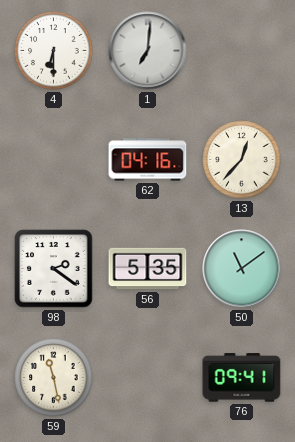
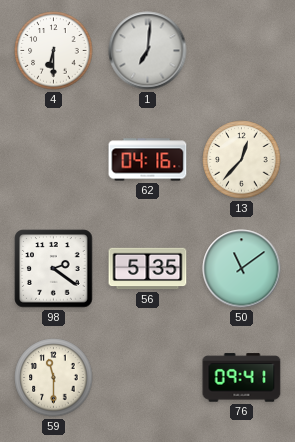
59: 11:28 -> 11:30 (54, 378)
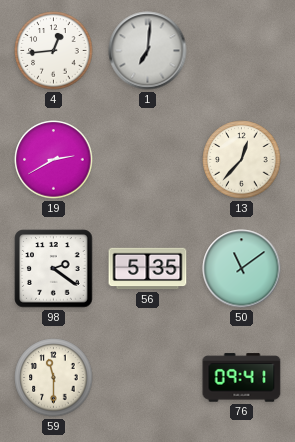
4: 6:30 -> 12:44 (54, 51)
19: none -> 2:40 (54, 160)
62: 04:16 -> none (148, 160)
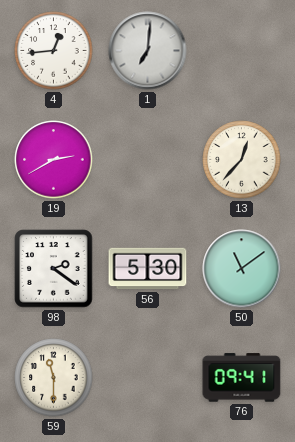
56: 5:35 -> 5:30 (148, 269)
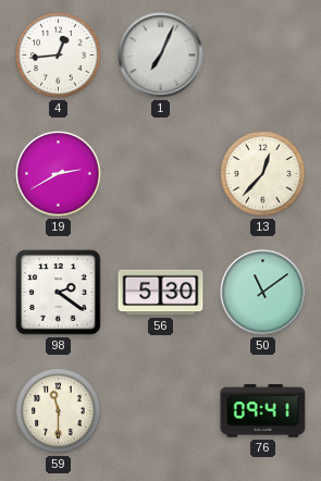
1: 7:01 -> 7:04 (161, 55)
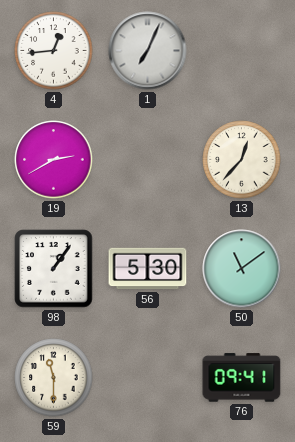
98: 2:21 -> 1:06 (54, 269)
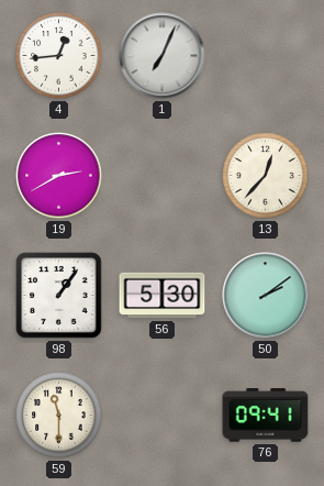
50: 11:09 -> 2:09 (266, 296)
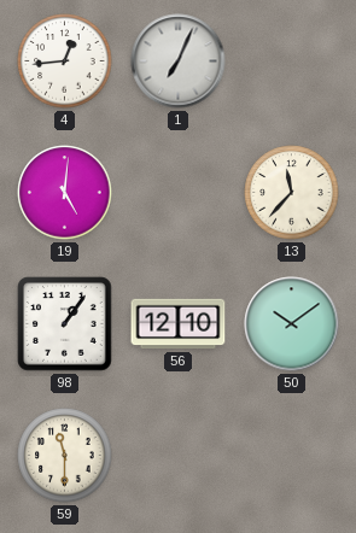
19: 2:40 -> 5:01 (65, 193)
13: 12:37 -> 11:37 (292, 193)
56: 5:30 -> 12:10 (179, 324)
50: 2:09 -> 10:09 (292, 324)
76: 09:41 -> none (266, 416)
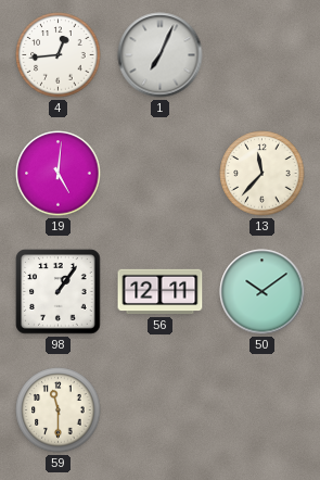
56: 12:10 -> 12:11 (161, 292)
